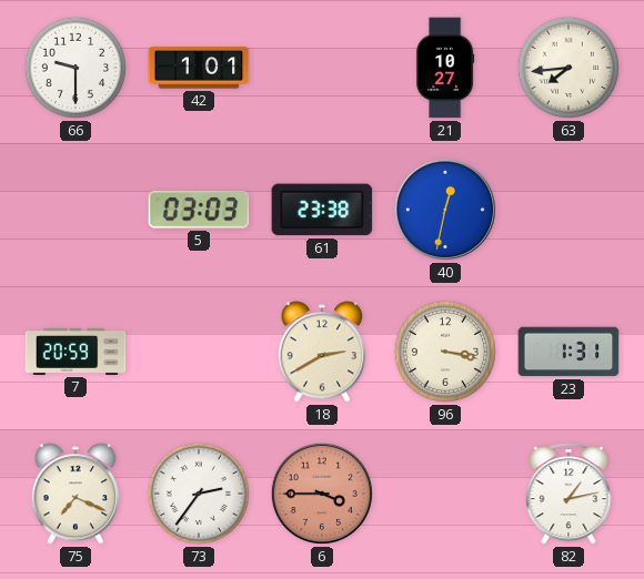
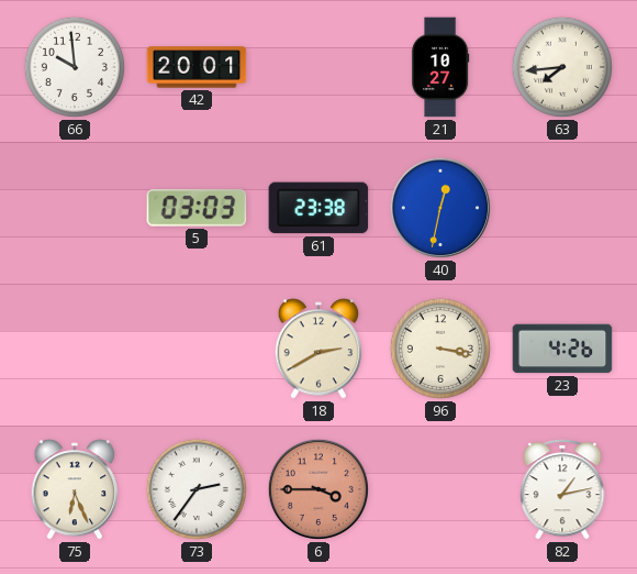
66: 9:30 -> 9:59 (75, 67)
42: 1:01 -> 20:01 (197, 67)
7: 20:59 -> none (76, 352)
23: 1:31 -> 4:26 (562, 349)
75: 7:19 -> 6:26 (75, 489)
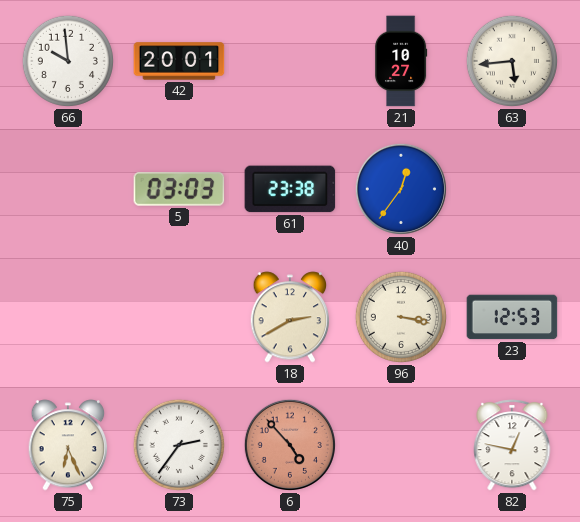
63: 7:44 -> 5:44 (512, 61)
40: 12:32 -> 12:36 (401, 189)
23: 4:26 -> 12:53 (512, 317)
6: 3:45 -> 4:53 (290, 445)
82: 1:13 -> 12:47 (512, 445)
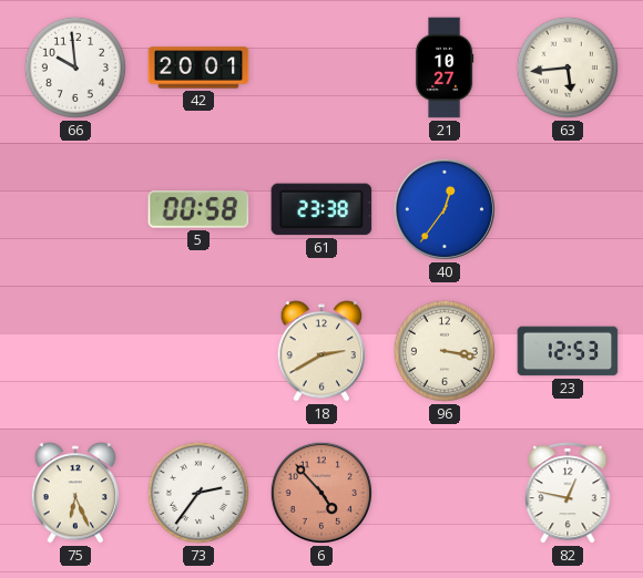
5: 03:03 -> 00:58 (198, 209)
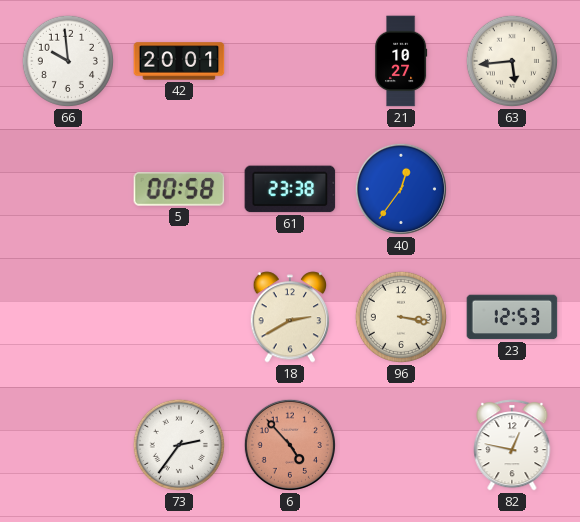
75: 6:26 -> none (75, 493)
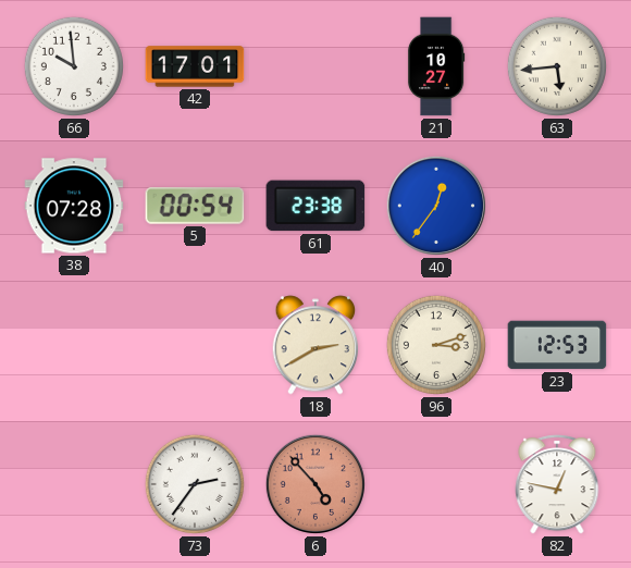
42: 20:01 -> 17:01 (195, 66)
38: none -> 07:28 (74, 206)
5: 00:58 -> 00:54 (195, 206)
96: 3:17 -> 3:12 (436, 345)
